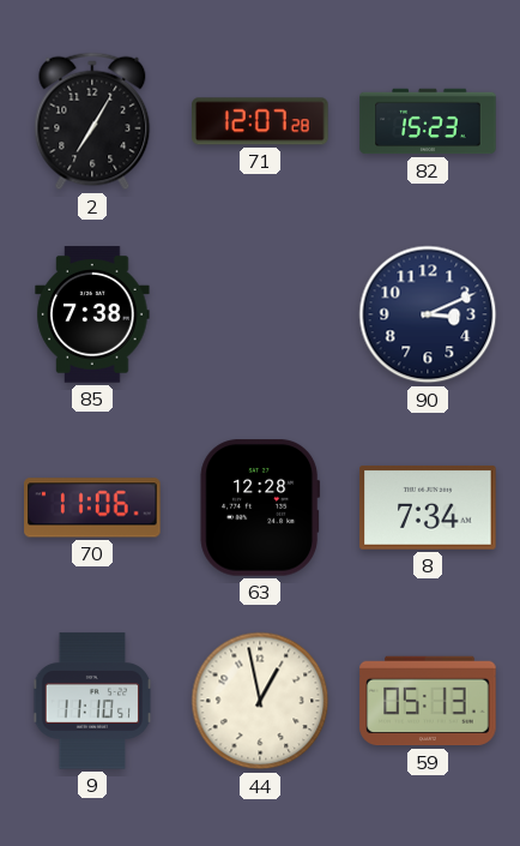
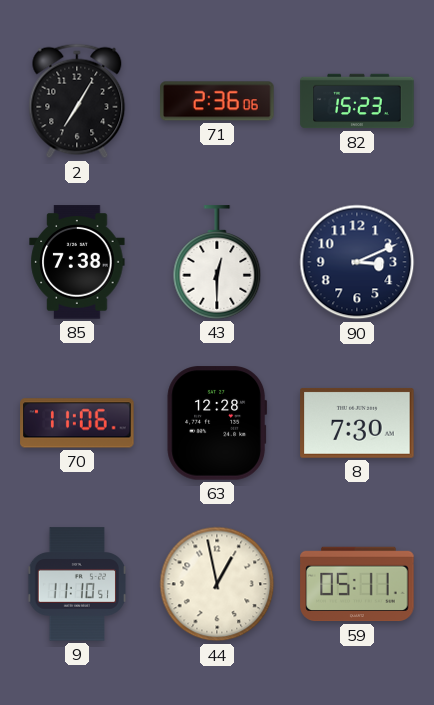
71: 12:07 -> 2:36 (217, 101)
43: none -> 12:30 (217, 262)
8: 7:34 -> 7:30 (357, 423)
59: 05:13 -> 05:11 (357, 584)
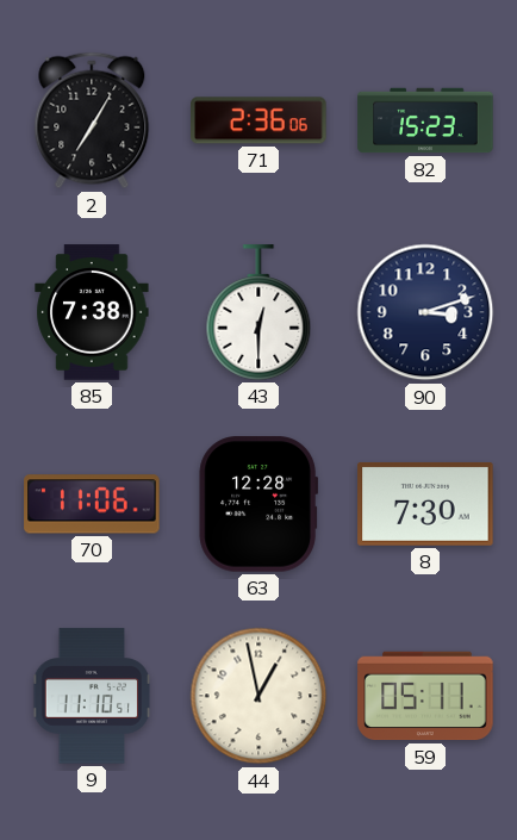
90: 3:11 -> 3:12 (425, 312)
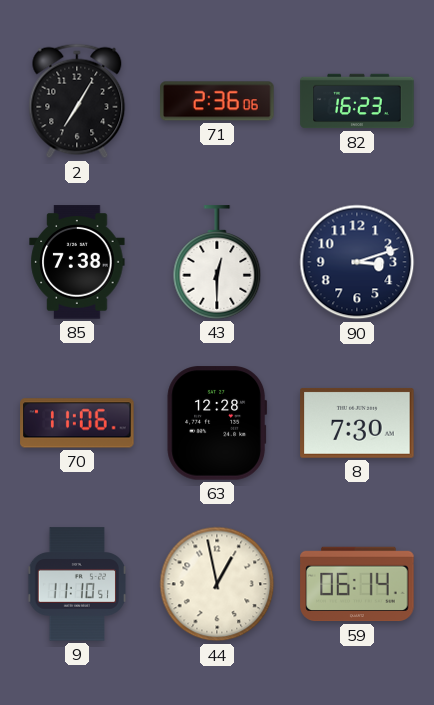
82: 15:23 -> 16:23 (357, 101)
59: 05:11 -> 06:14 (357, 584)
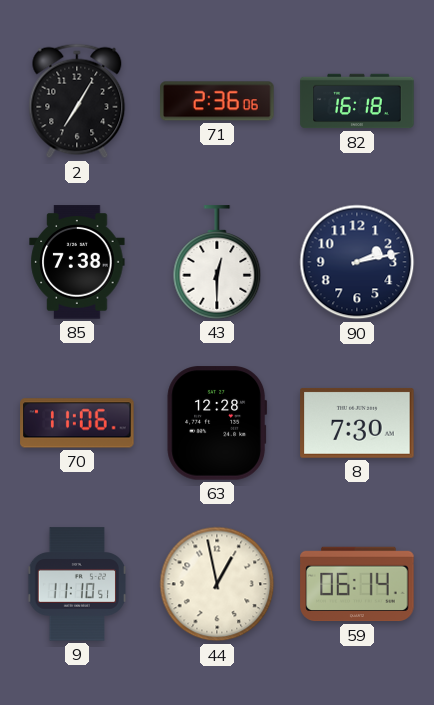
82: 16:23 -> 16:18 (357, 101)
90: 3:12 -> 2:13 (357, 262)
